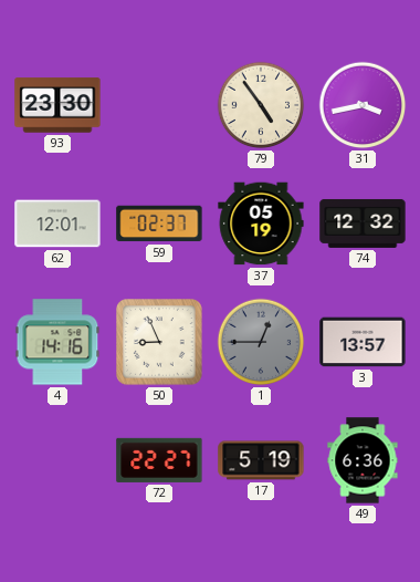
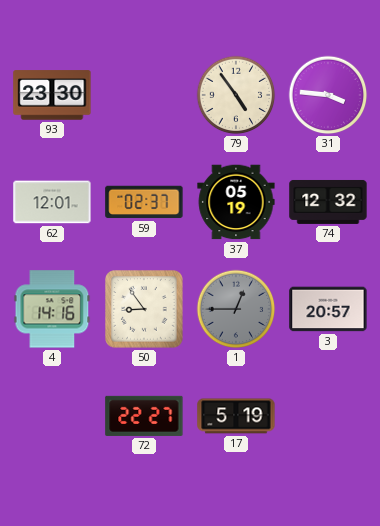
31: 3:43 -> 3:46 (328, 95)
50: 8:56 -> 8:54 (144, 309)
3: 13:57 -> 20:57 (328, 309)
49: 6:36 -> none (363, 460)
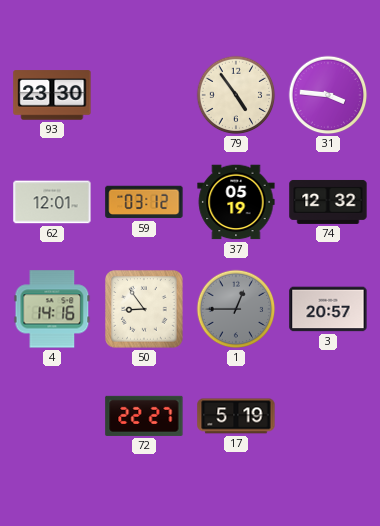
59: 02:37 -> 03:12 (144, 202)
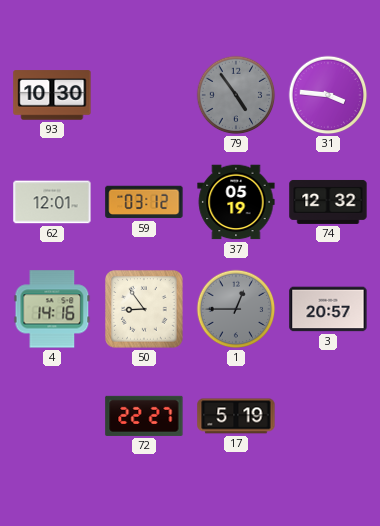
93: 23:30 -> 10:30 (52, 95)
79 dial: cream -> grey (236, 95)
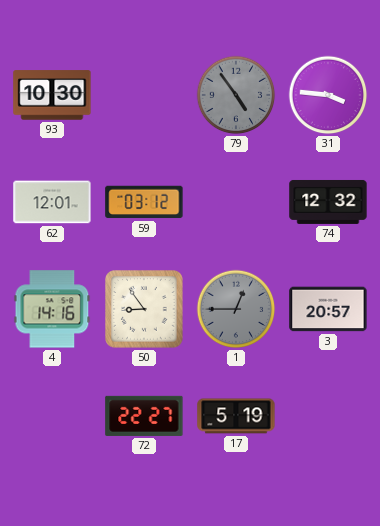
37: 05:19 -> none (236, 202)
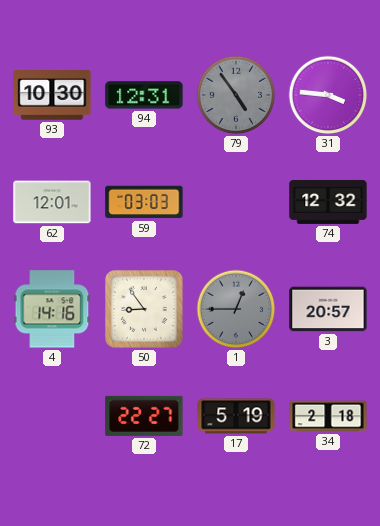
94: none -> 12:31 (144, 95)
59: 03:12 -> 03:03 (144, 202)
34: none -> 2:18 (328, 416)
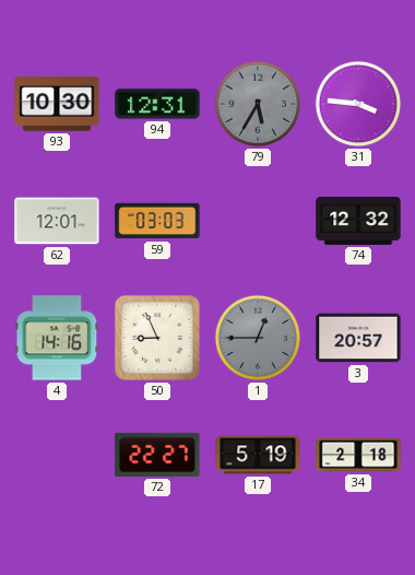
79: 4:54 -> 5:35 (258, 104)
50: 8:54 -> 8:56 (157, 338)
